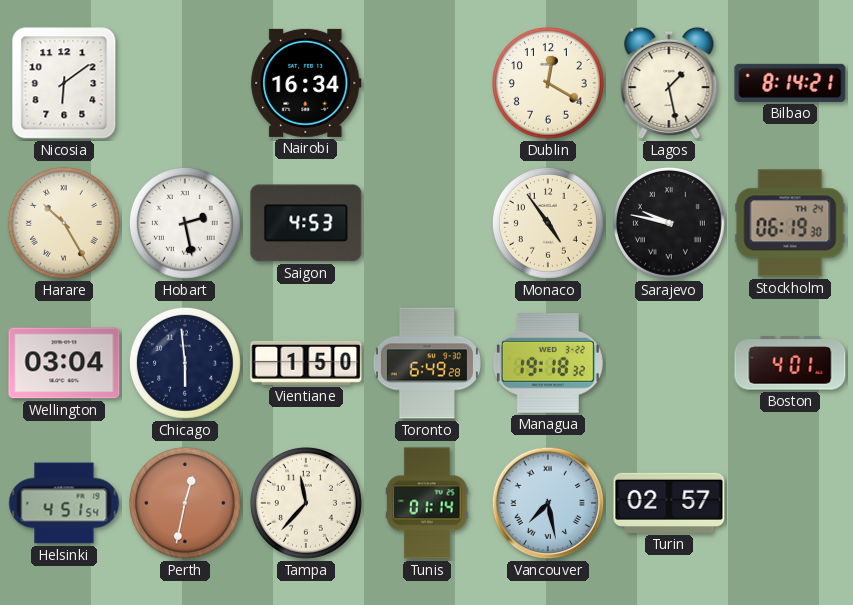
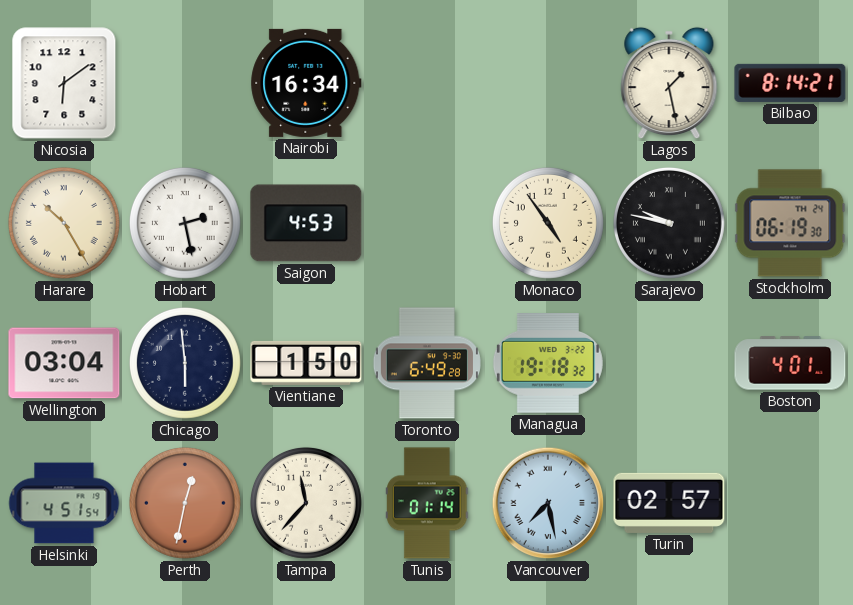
Dublin: 12:20 -> none (548, 83)
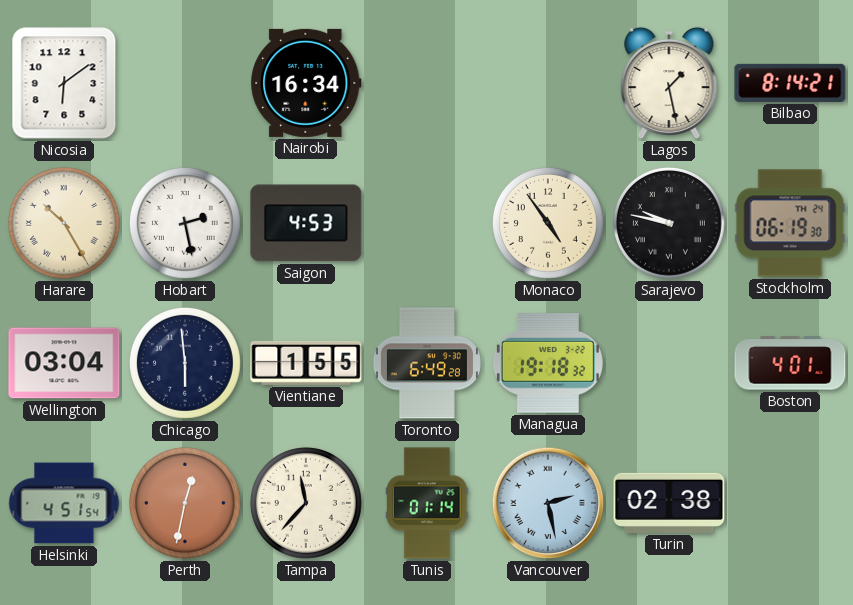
Vientiane: 1:50 -> 1:55 (306, 363)
Vancouver: 7:28 -> 2:28 (548, 503)
Turin: 02:57 -> 02:38 (669, 503)
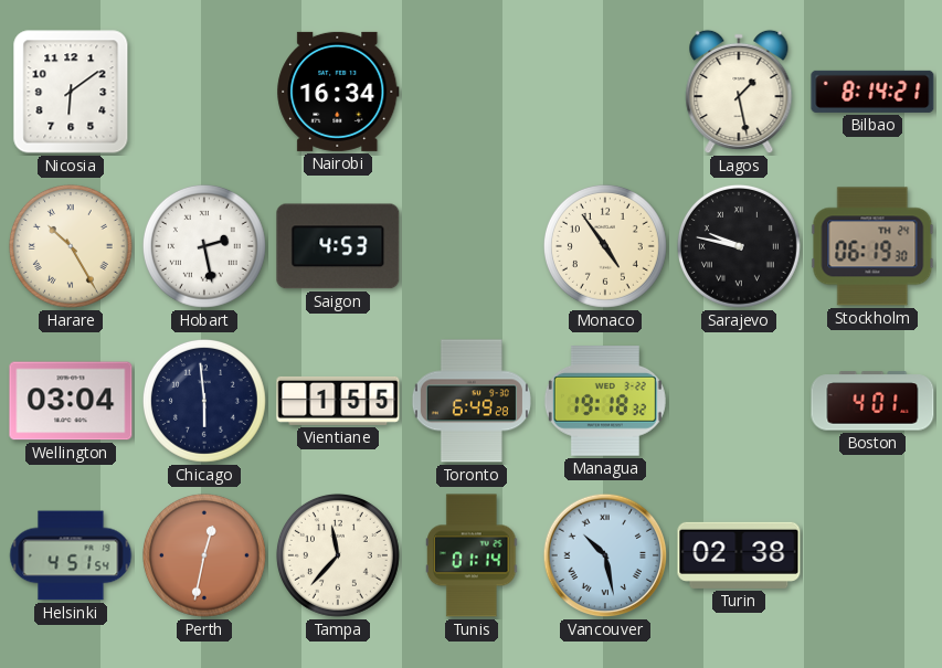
Vancouver: 2:28 -> 10:28 (605, 555)
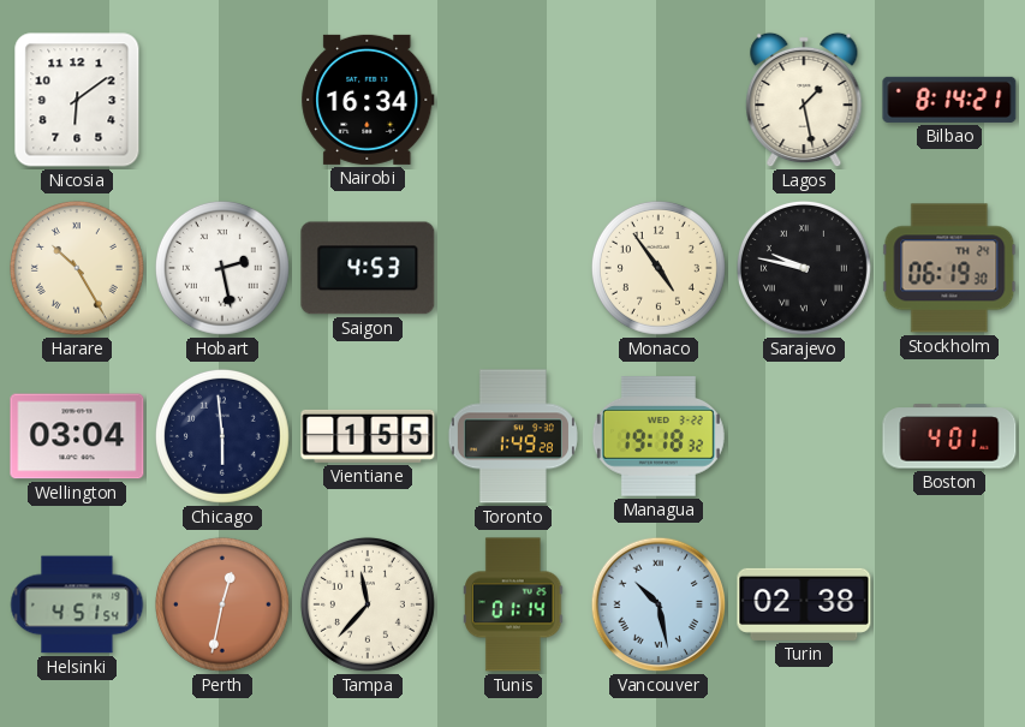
Toronto: 6:49 -> 1:49 (513, 436)
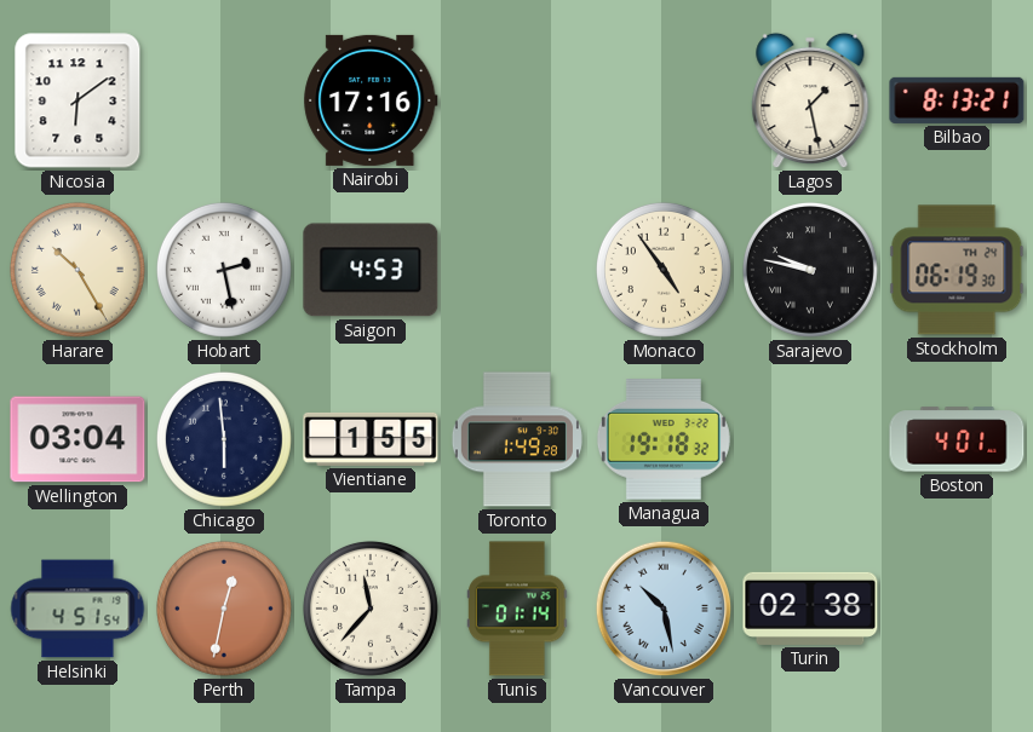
Nairobi: 16:34 -> 17:16 (371, 100)
Bilbao: 8:14 -> 8:13 (957, 100)
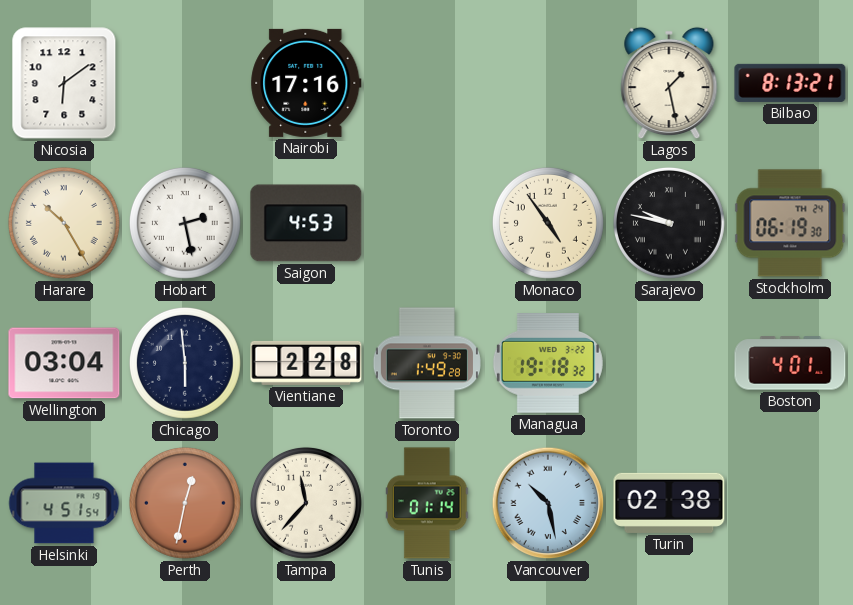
Vientiane: 1:55 -> 2:28 (306, 363)
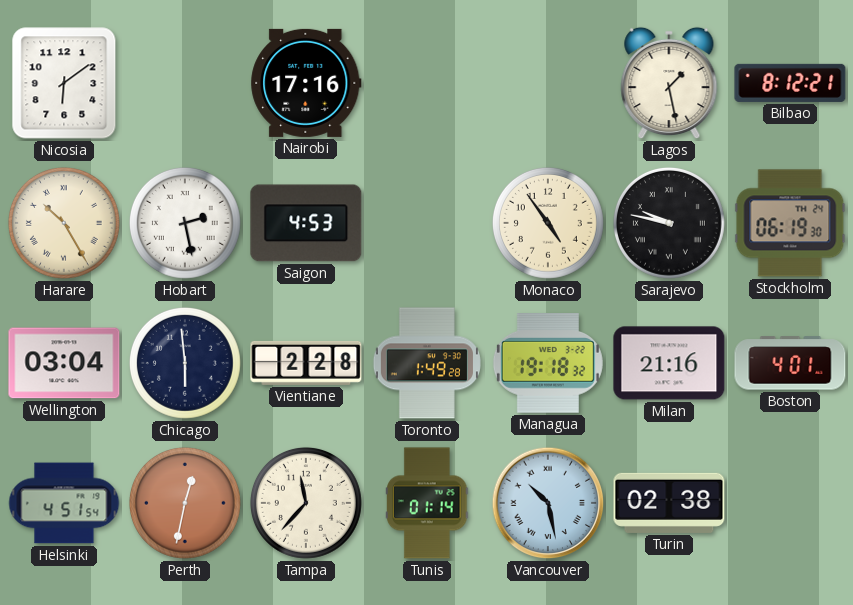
Bilbao: 8:13 -> 8:12 (790, 83)
Milan: none -> 21:16 (669, 363)
